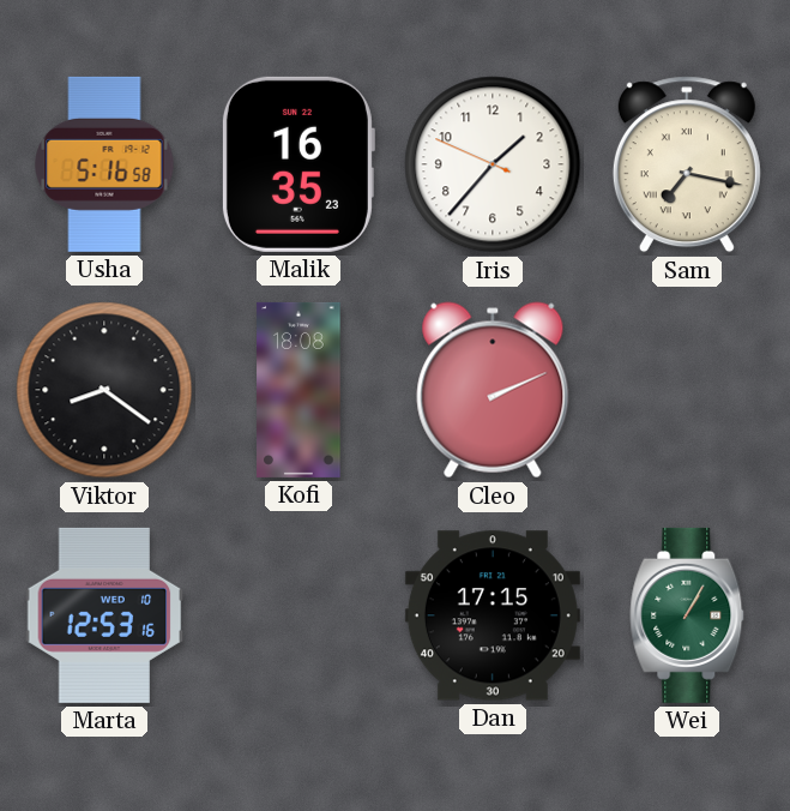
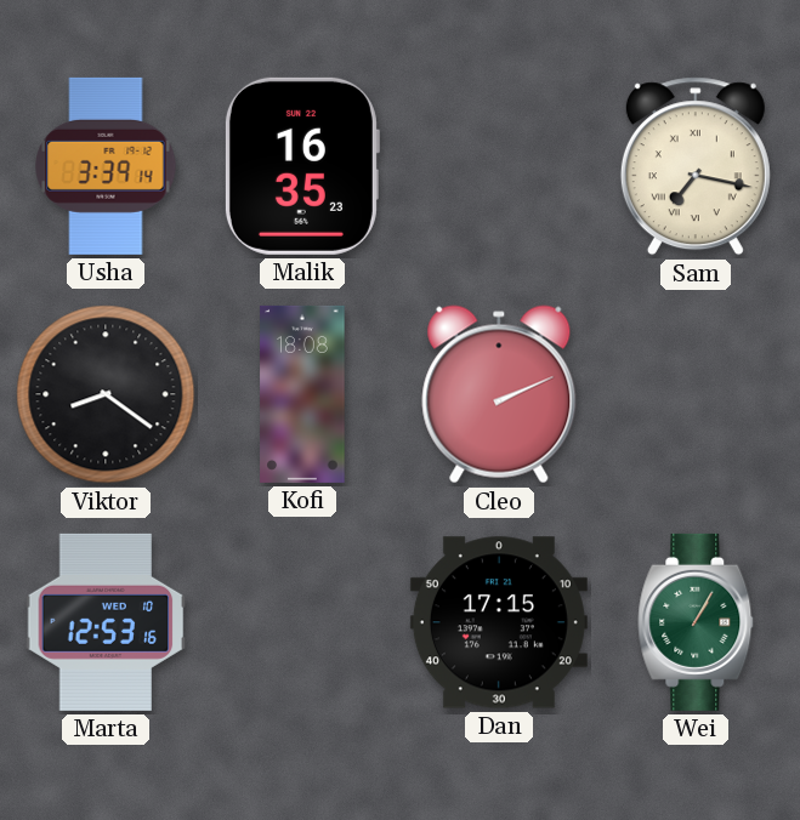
Usha: 5:16 -> 3:39 (106, 166)
Iris: 1:36 -> none (493, 164)
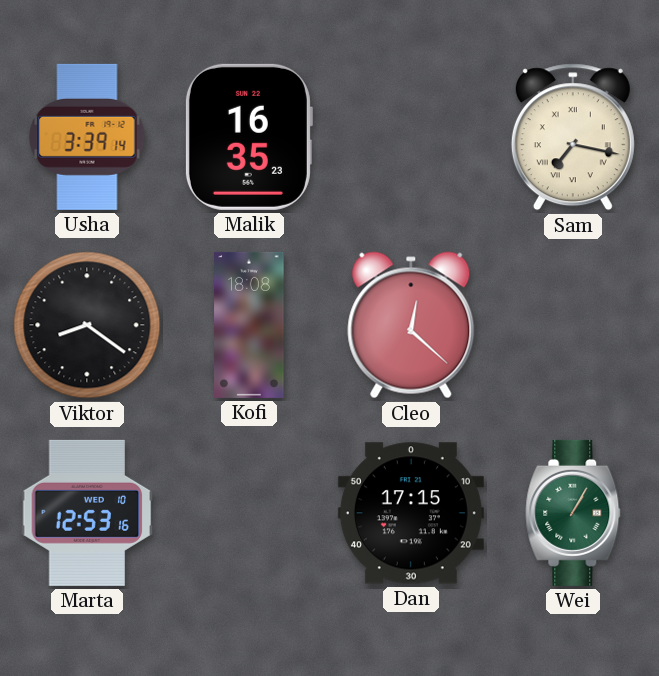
Cleo: 2:11 -> 12:22 (411, 325)
